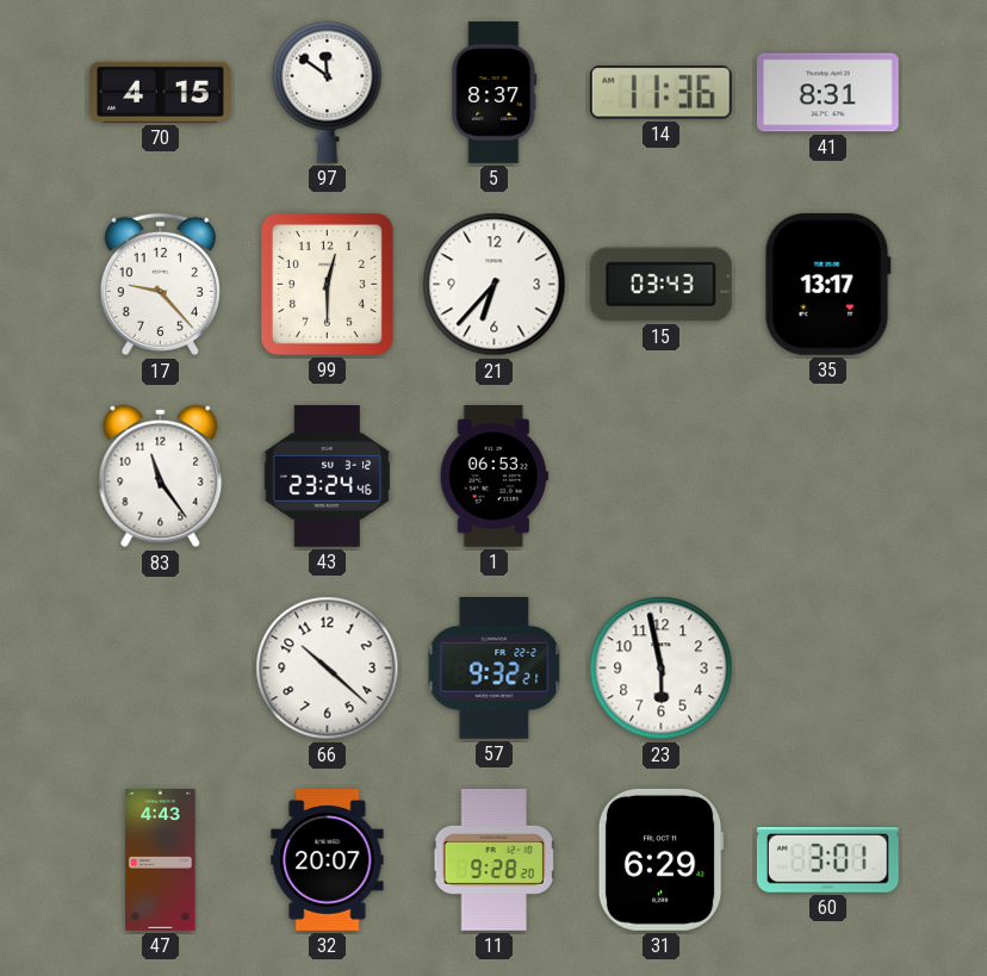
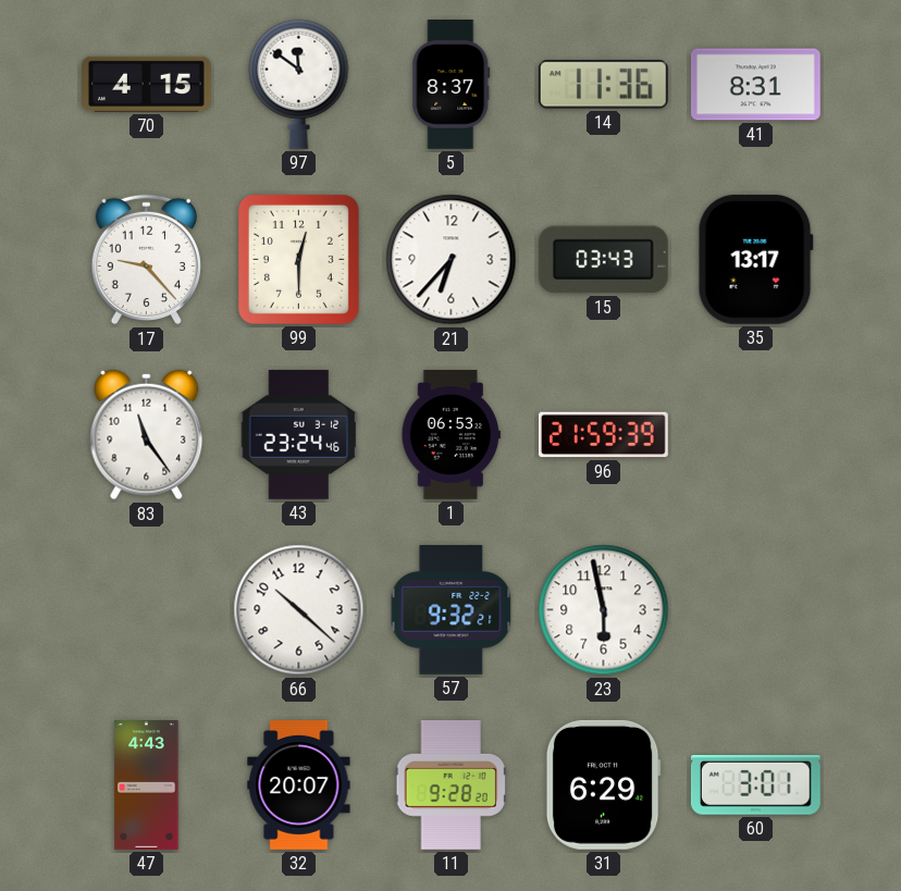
96: none -> 21:59 (603, 435)
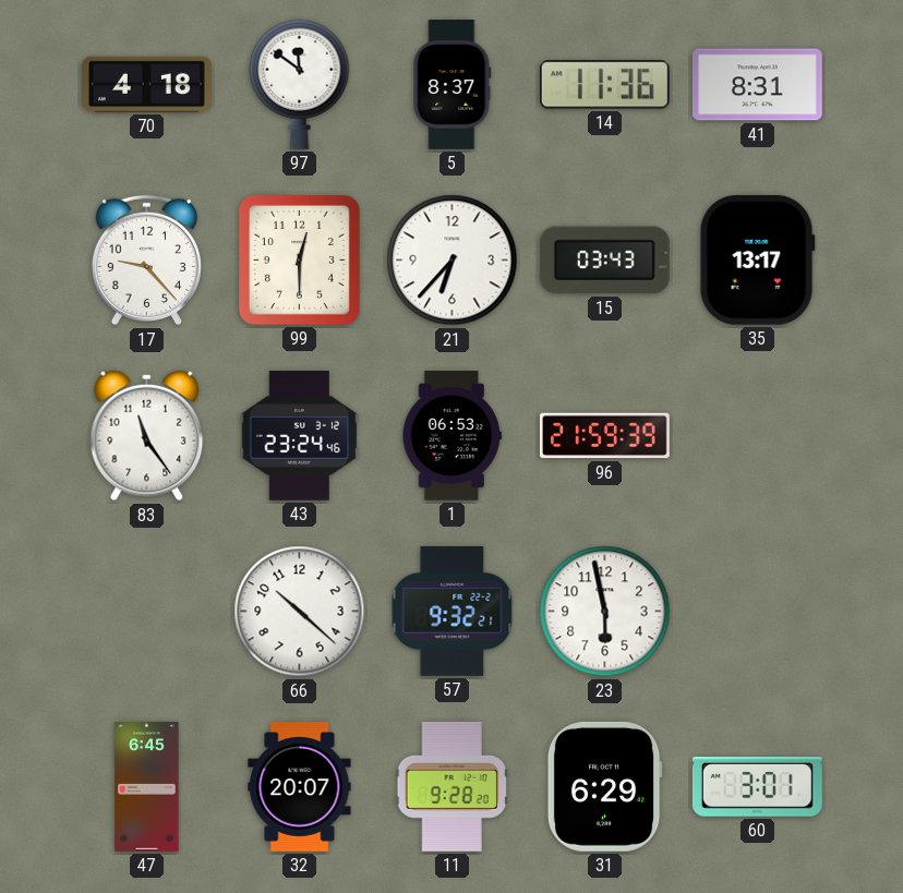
70: 4:15 -> 4:18 (147, 84)
47: 4:43 -> 6:45 (147, 787)
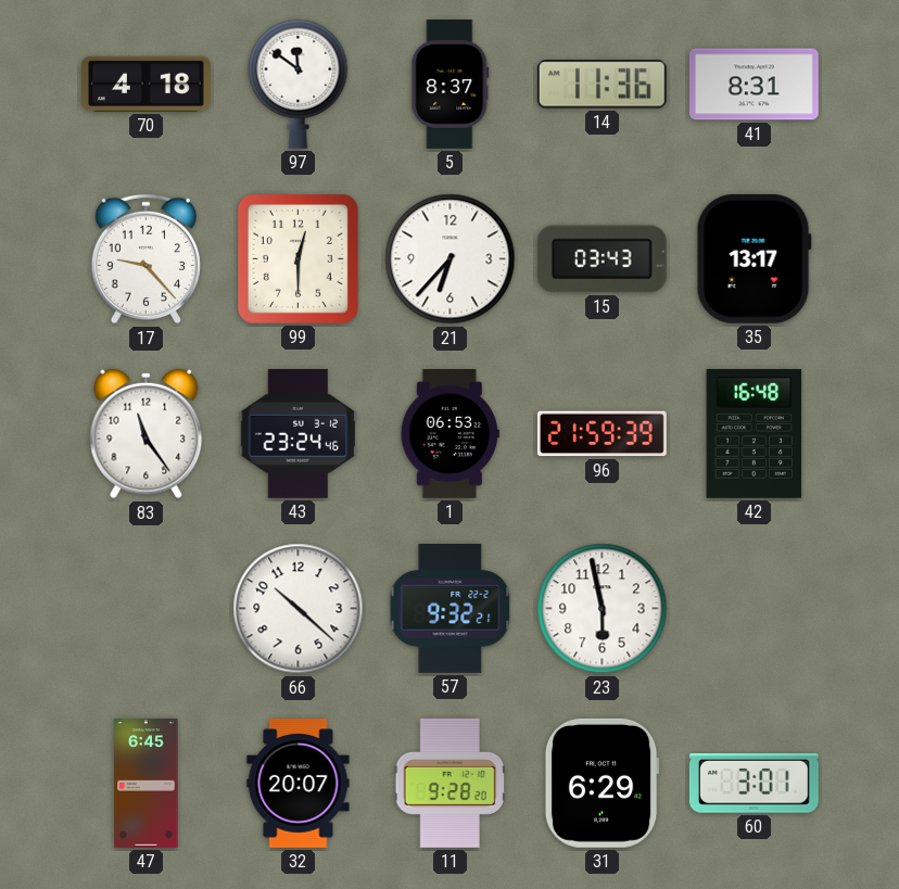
42: none -> 16:48 (755, 433)
